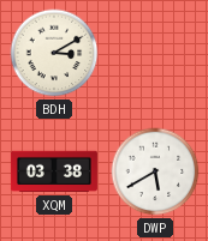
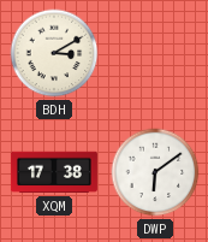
XQM: 03:38 -> 17:38 (54, 172)
DWP: 5:40 -> 6:09 (155, 172)
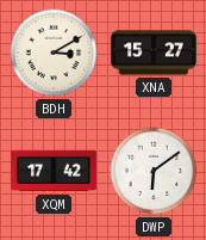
XNA: none -> 15:27 (154, 53)
XQM: 17:38 -> 17:42 (54, 171)
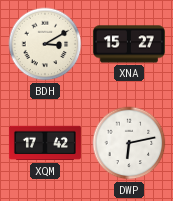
DWP: 6:09 -> 6:13 (129, 143)
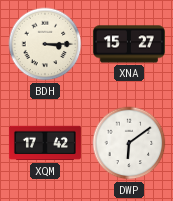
BDH: 3:10 -> 3:15 (45, 44)
DWP: 6:13 -> 6:09 (129, 143)
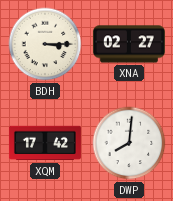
XNA: 15:27 -> 02:27 (129, 44)
DWP: 6:09 -> 8:01 (129, 143)
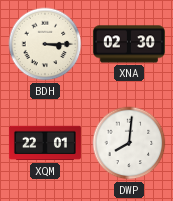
XNA: 02:27 -> 02:30 (129, 44)
XQM: 17:42 -> 22:01 (45, 143)
